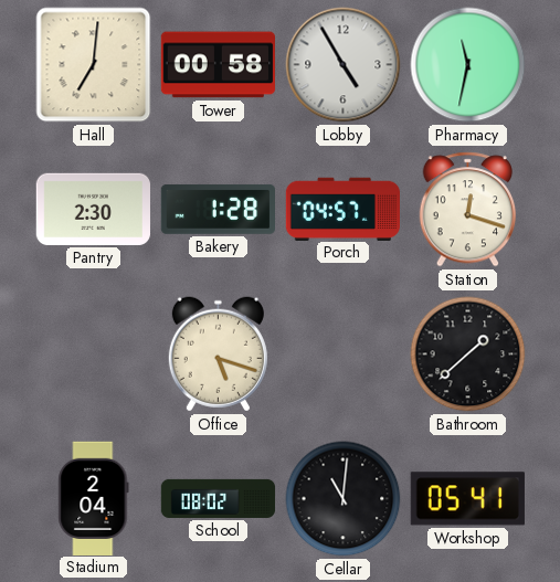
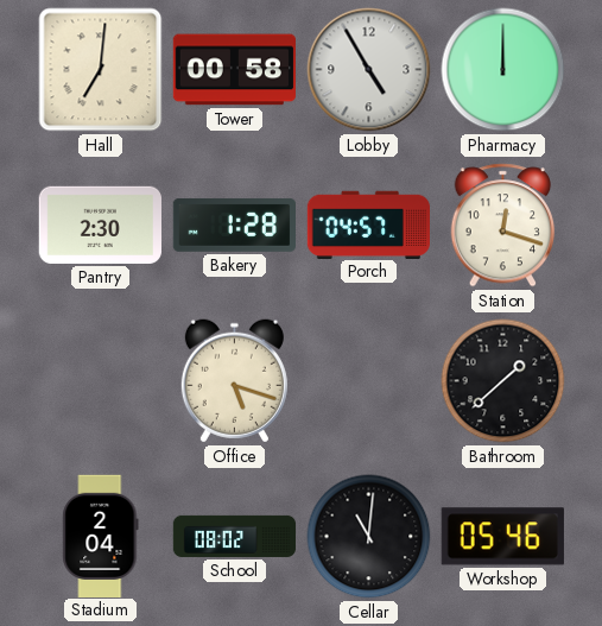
Pharmacy: 11:32 -> 12:00 (503, 70)
Workshop: 05:41 -> 05:46 (502, 537)
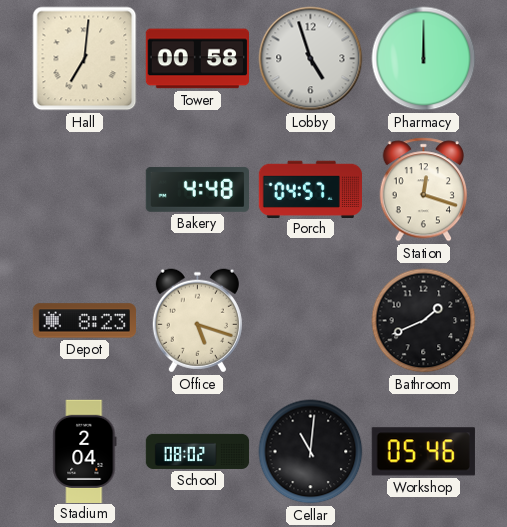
Lobby: 4:55 -> 4:57 (311, 59)
Pantry: 2:30 -> none (100, 225)
Bakery: 1:28 -> 4:48 (197, 189)
Depot: none -> 8:23 (84, 321)
Bathroom: 1:38 -> 1:41 (424, 321)
